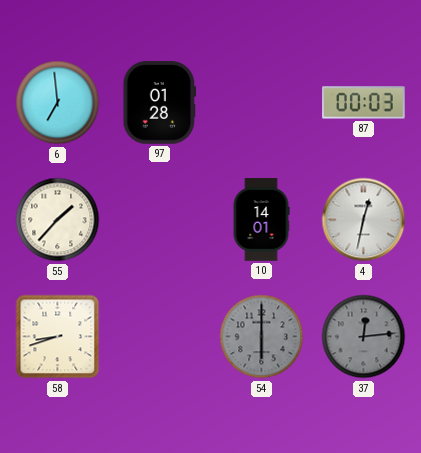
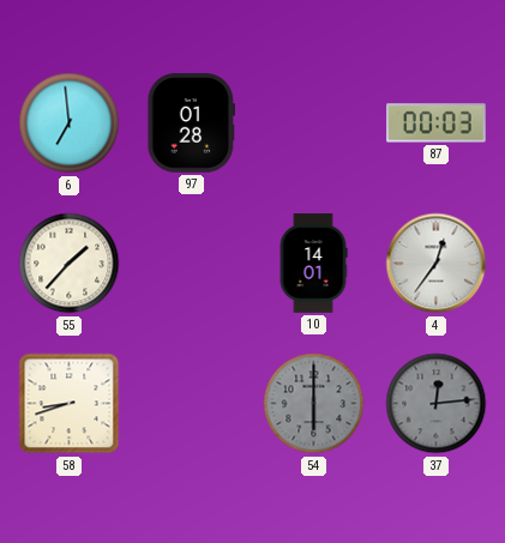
4: 12:32 -> 12:36 (437, 264)
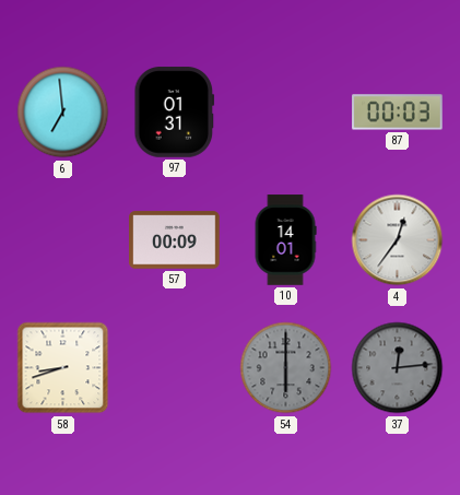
97: 01:28 -> 01:31 (175, 113)
55: 1:37 -> none (70, 264)
57: none -> 00:09 (175, 240)
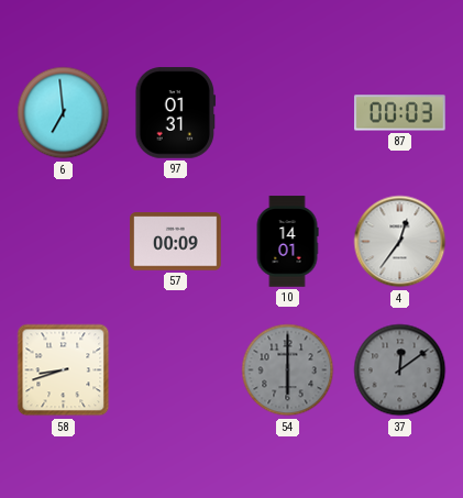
37: 12:14 -> 12:09 (400, 370)
